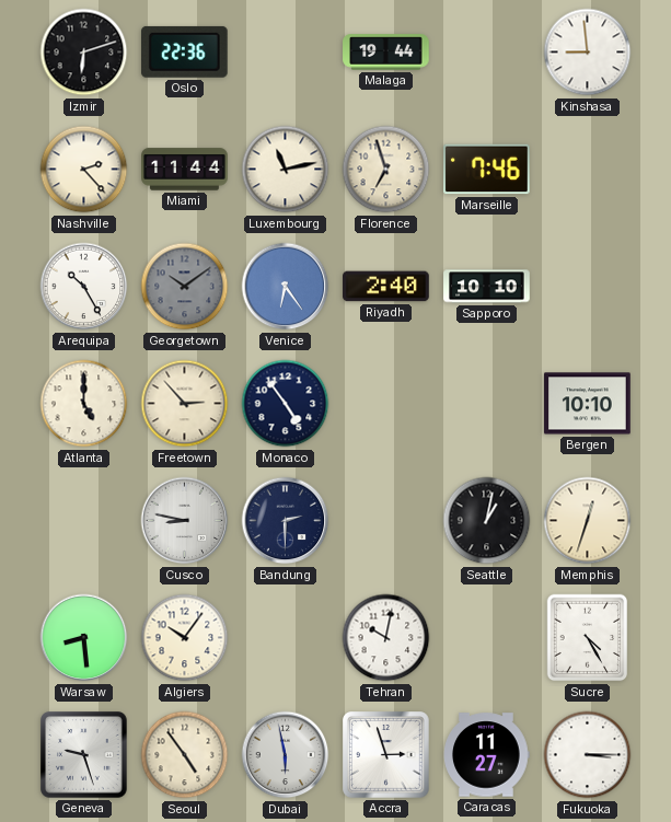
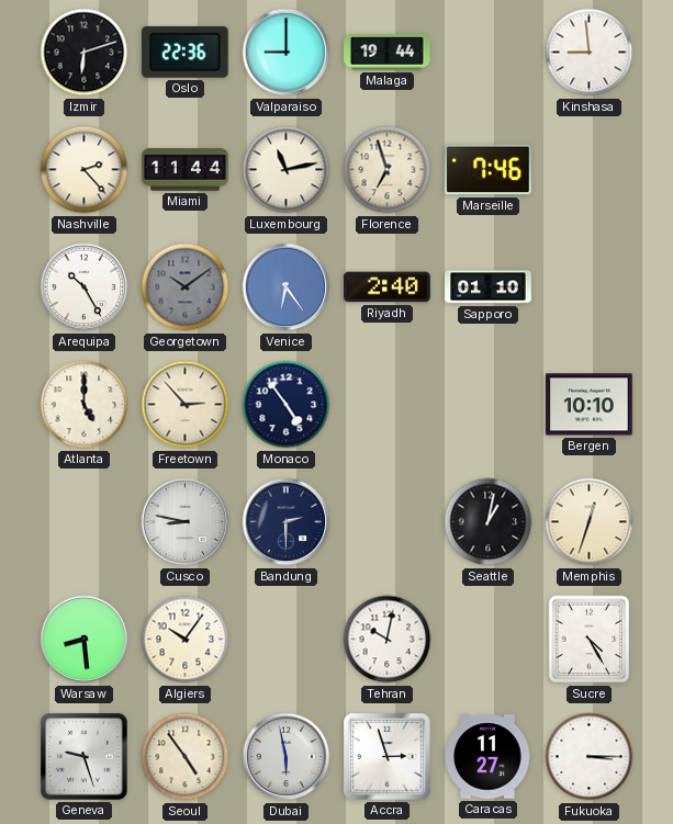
Valparaiso: none -> 9:00 (287, 53)
Sapporo: 10:10 -> 01:10 (489, 287)
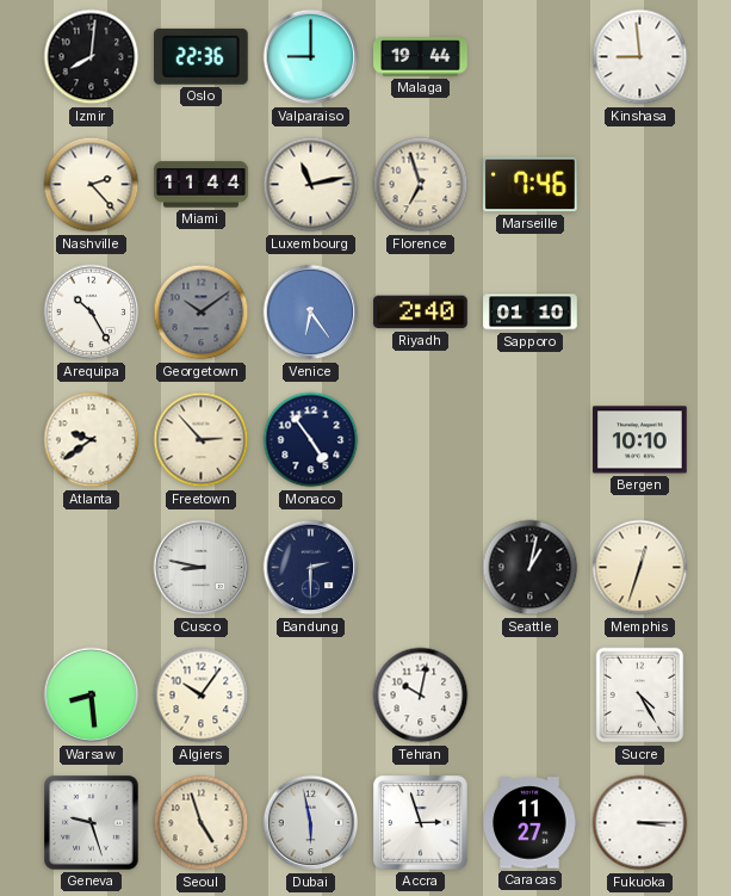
Izmir: 6:12 -> 8:01 (92, 57)
Atlanta: 5:00 -> 9:39 (92, 440)
Seoul: 4:54 -> 4:57 (202, 823)
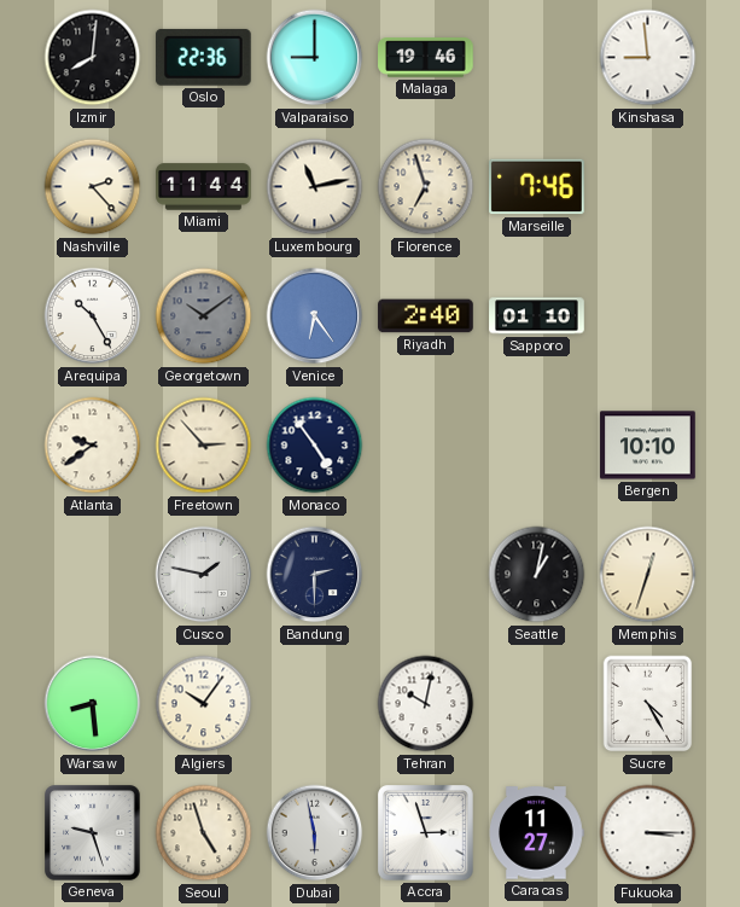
Malaga: 19:44 -> 19:46 (426, 58)
Cusco: 8:47 -> 1:47 (204, 575)
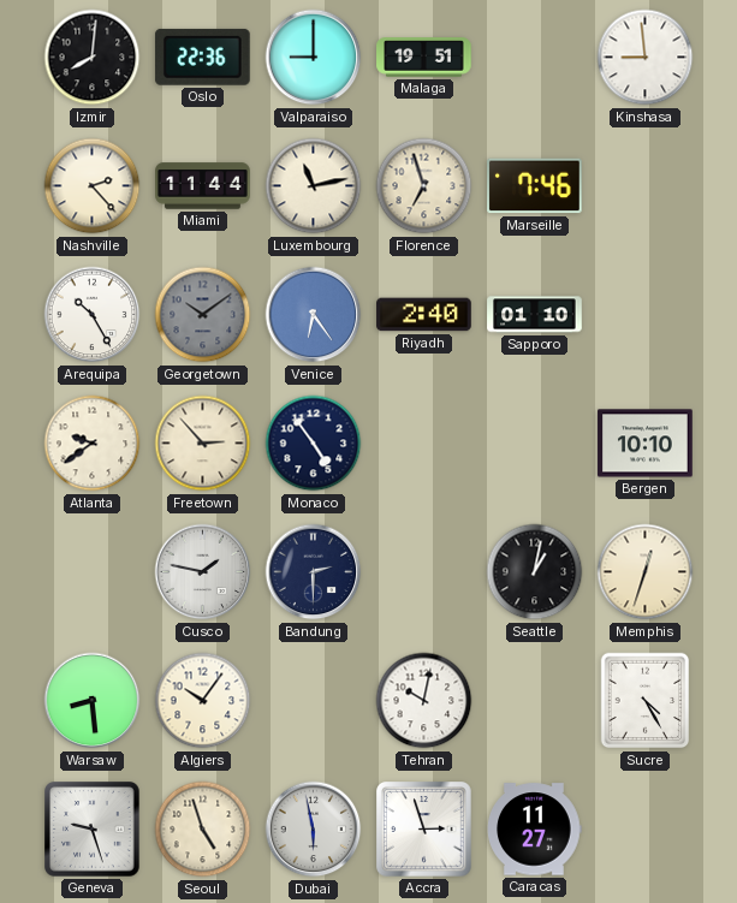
Malaga: 19:46 -> 19:51 (424, 58)
Fukuoka: 3:15 -> none (648, 833)
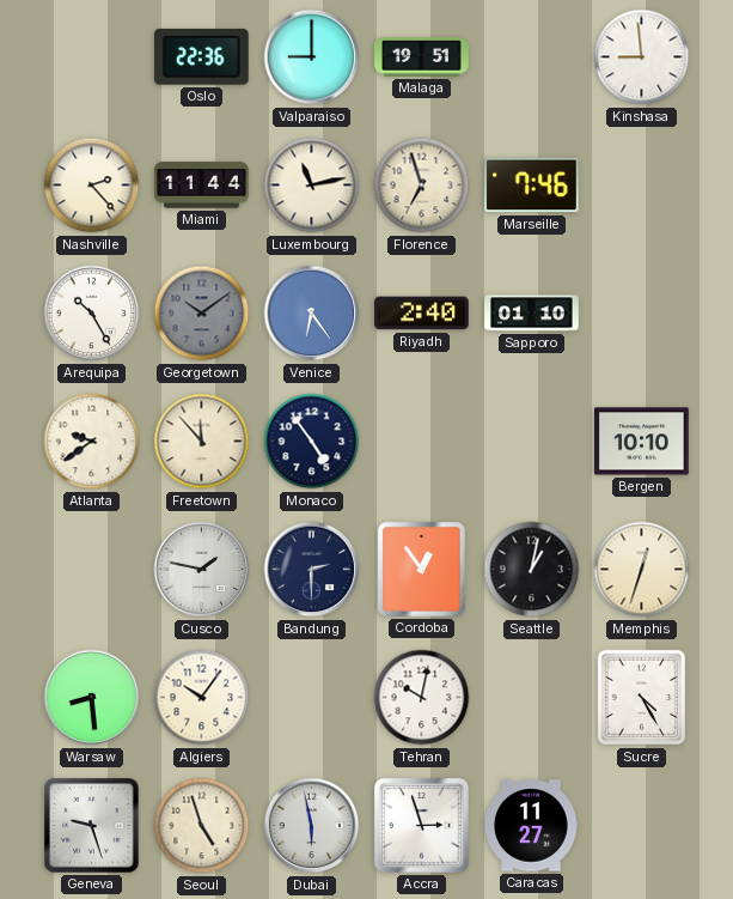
Izmir: 8:01 -> none (93, 58)
Freetown: 2:53 -> 11:53 (202, 442)
Cordoba: none -> 12:54 (421, 569)
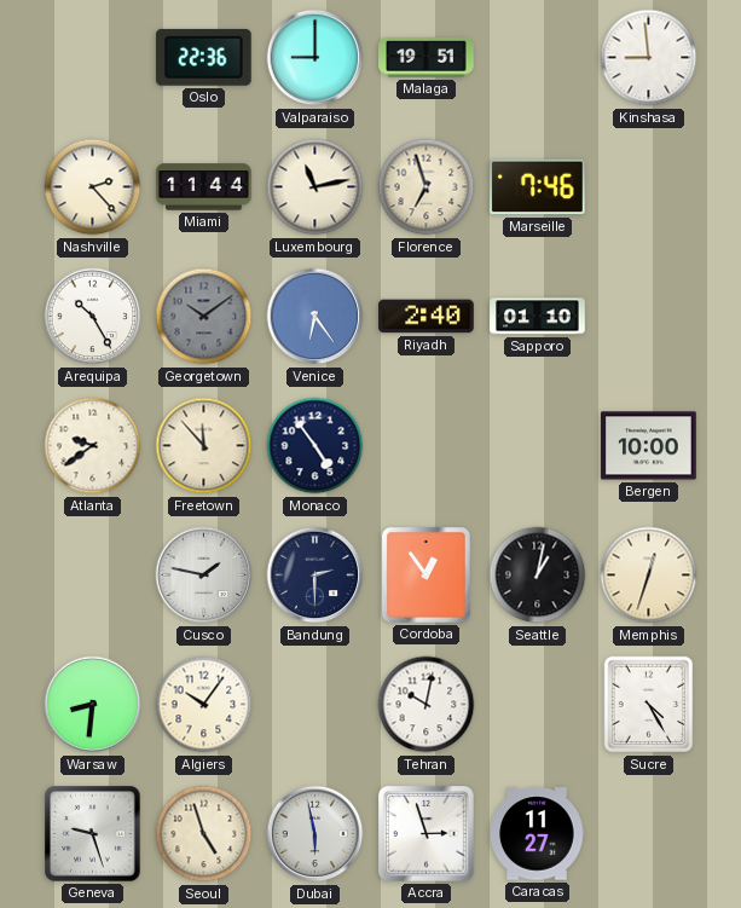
Bergen: 10:10 -> 10:00 (649, 446)
Warsaw: 8:29 -> 8:31 (93, 705)
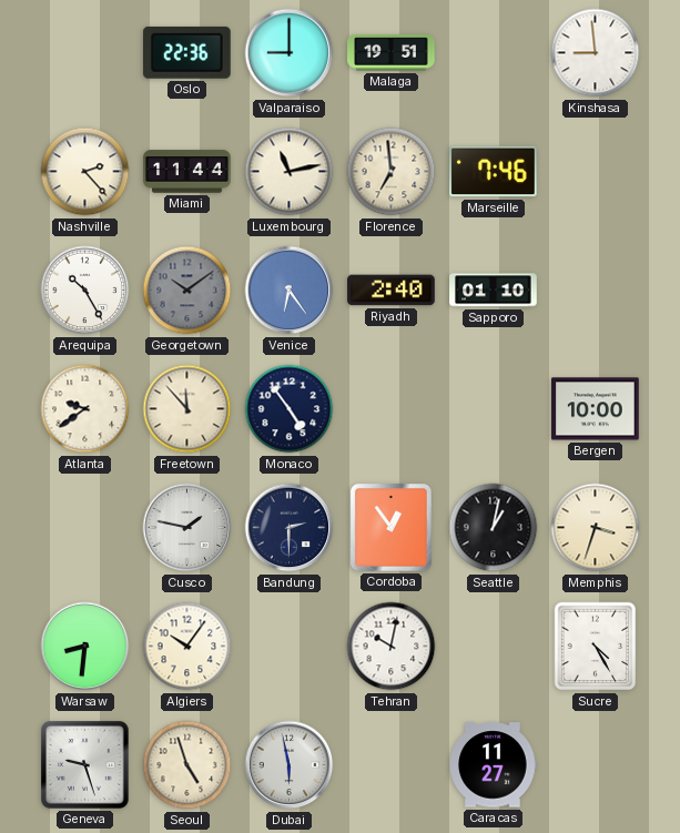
Florence: 6:57 -> 6:59 (392, 172)
Memphis: 12:33 -> 3:33 (596, 528)
Accra: 2:57 -> none (427, 834)
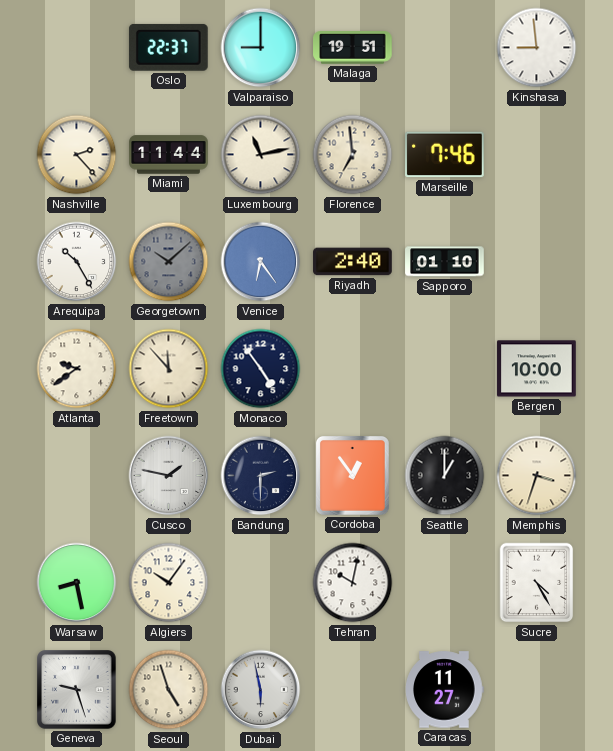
Oslo: 22:36 -> 22:37 (168, 47)
Georgetown: 10:09 -> 10:08 (169, 262)
Seattle: 1:02 -> 1:00 (445, 476)
Warsaw: 8:31 -> 8:28 (77, 583)
